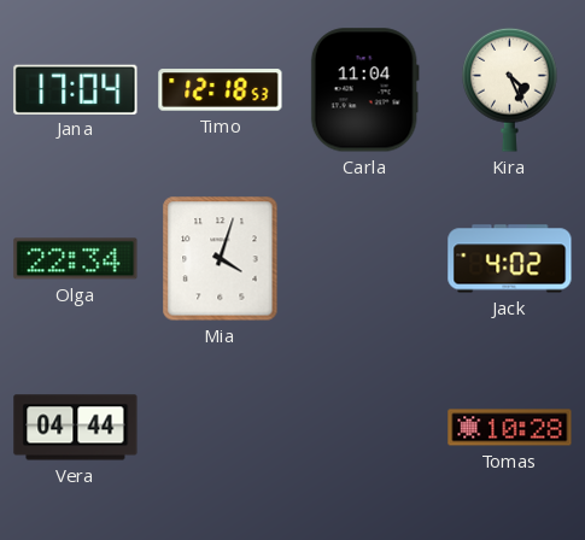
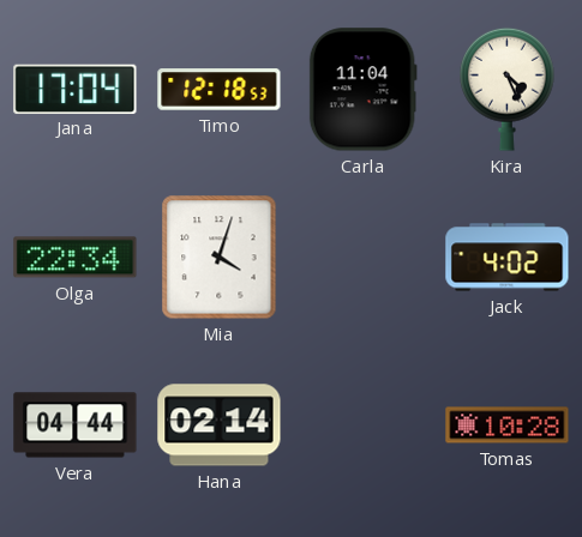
Hana: none -> 02:14 (220, 426)
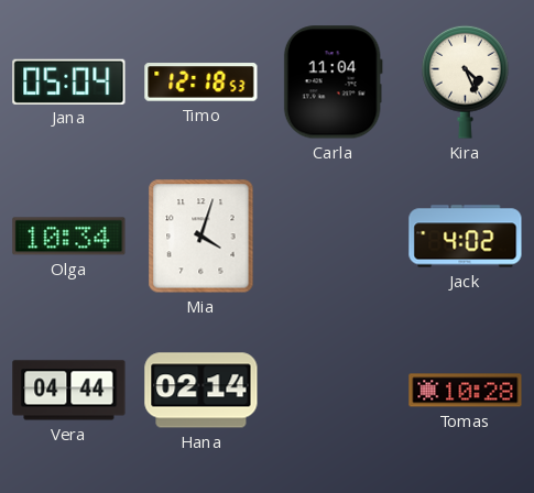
Jana: 17:04 -> 05:04 (69, 81)
Olga: 22:34 -> 10:34 (69, 237)
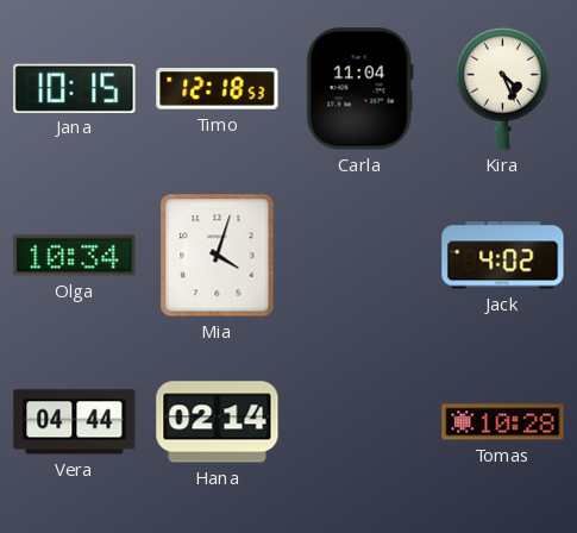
Jana: 05:04 -> 10:15 (75, 88)
